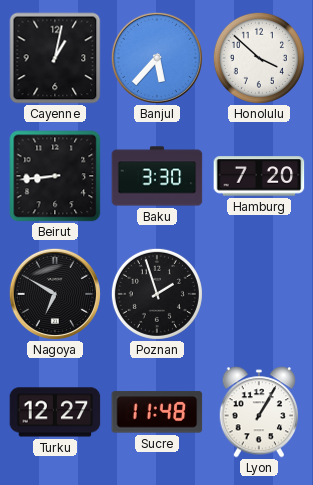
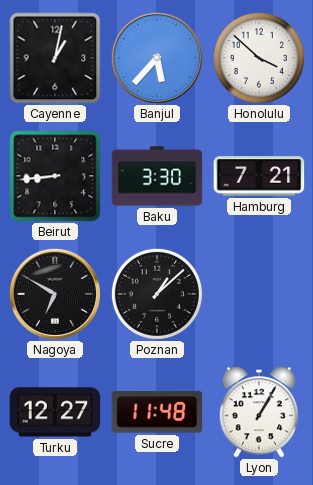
Hamburg: 7:20 -> 7:21 (259, 176)
Poznan: 1:57 -> 1:08 (157, 294)
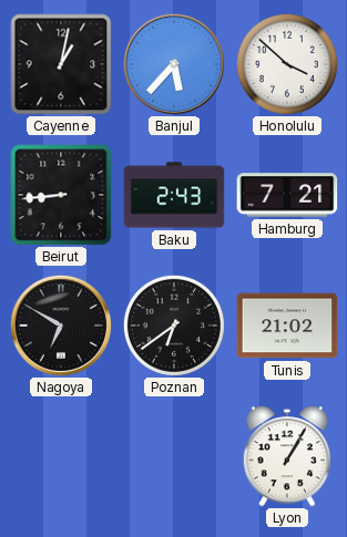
Baku: 3:30 -> 2:43 (174, 195)
Poznan: 1:08 -> 6:39 (174, 326)
Tunis: none -> 21:02 (287, 326)
Turku: 12:27 -> none (55, 412)
Sucre: 11:48 -> none (157, 412)
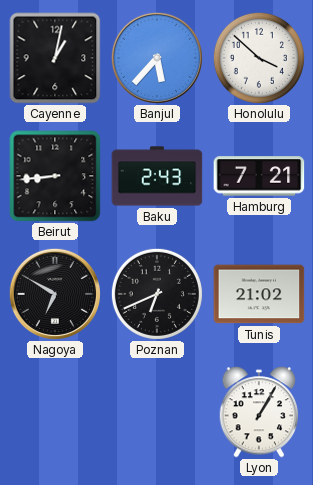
Poznan: 6:39 -> 6:41 (157, 294)
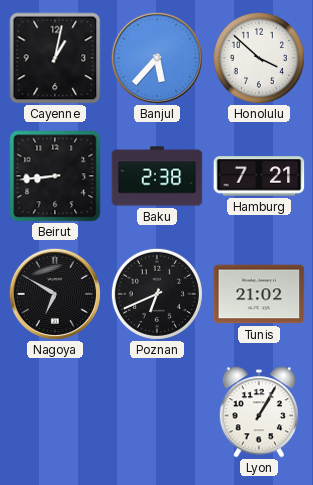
Baku: 2:43 -> 2:38 (157, 176)
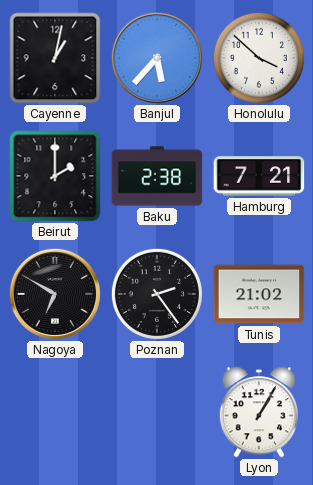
Beirut: 8:44 -> 2:00 (55, 176)
Poznan: 6:41 -> 2:24 (157, 294)
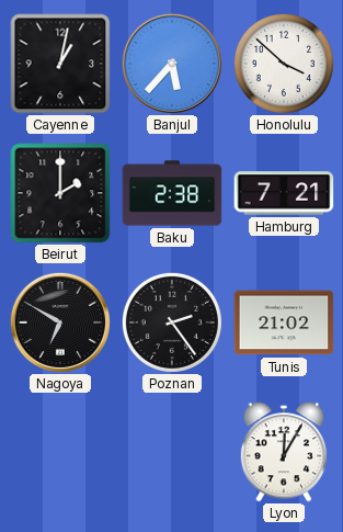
Lyon: 1:05 -> 12:05 (284, 452)
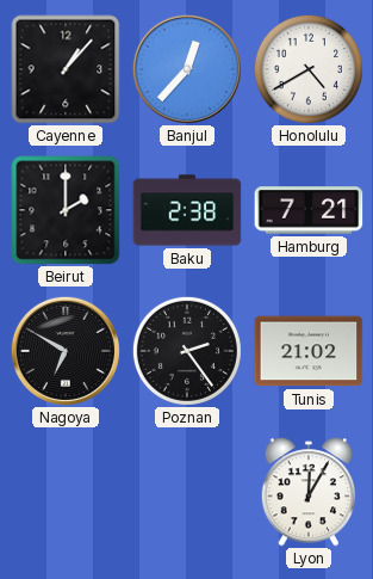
Cayenne: 1:02 -> 1:07 (66, 69)
Banjul: 5:37 -> 12:37 (187, 69)
Honolulu: 3:52 -> 4:40 (309, 69)
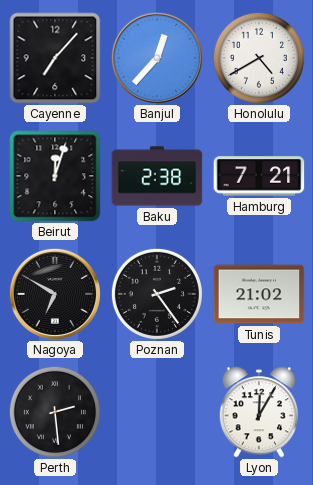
Cayenne: 1:07 -> 7:07 (55, 58)
Beirut: 2:00 -> 12:03 (55, 176)
Perth: none -> 2:29 (55, 412)
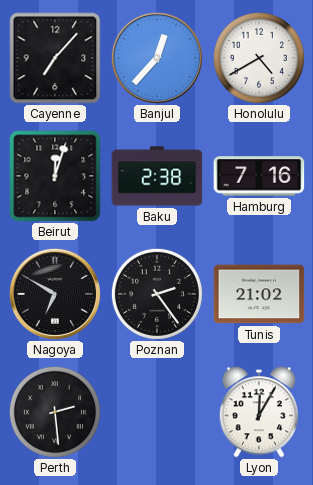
Hamburg: 7:21 -> 7:16 (259, 176)
